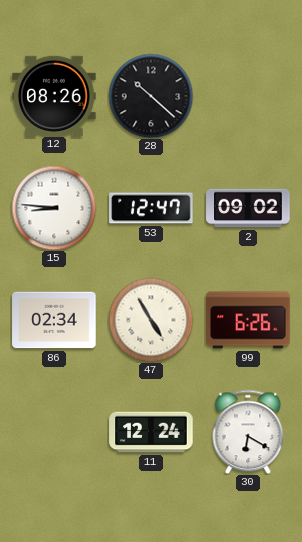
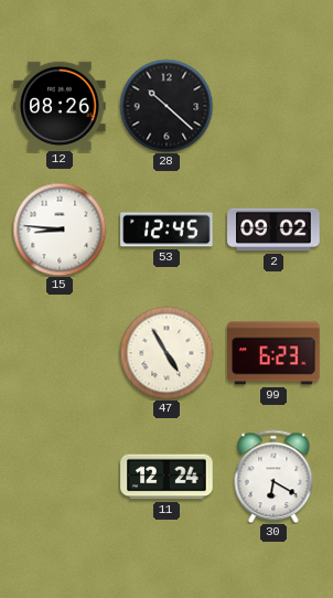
53: 12:47 -> 12:45 (166, 229)
86: 02:34 -> none (54, 320)
99: 6:26 -> 6:23 (273, 353)
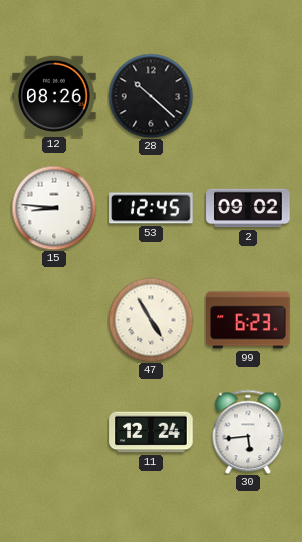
30: 6:20 -> 5:44 (248, 432)
